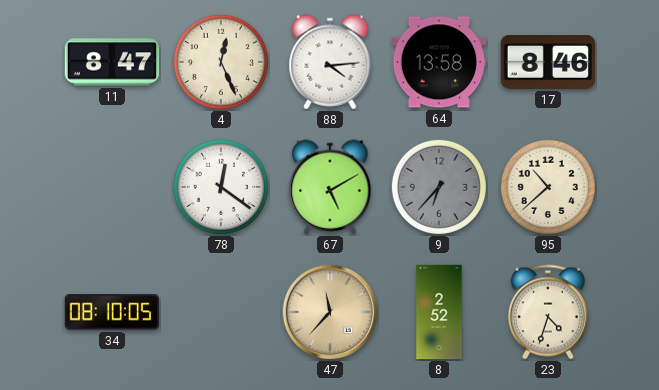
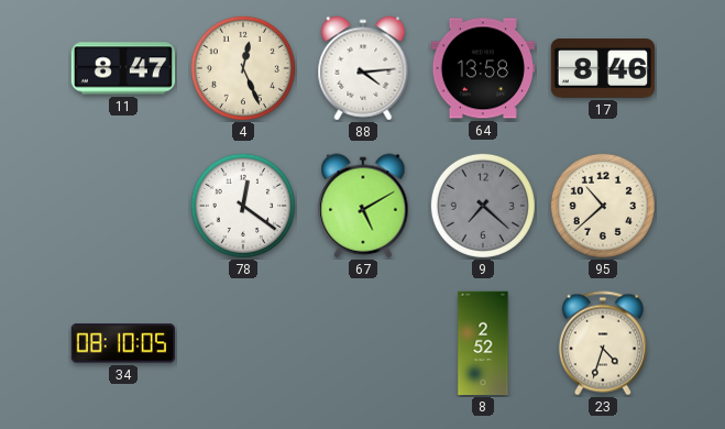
9: 6:37 -> 7:22 (483, 206)
47: 11:37 -> none (329, 311)
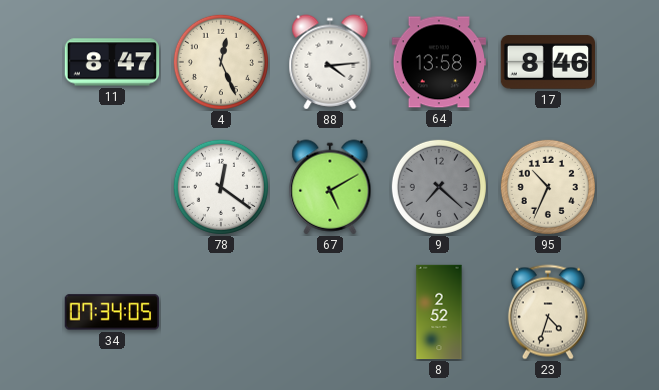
95: 10:38 -> 10:34 (548, 187)
34: 08:10 -> 07:34 (111, 312)
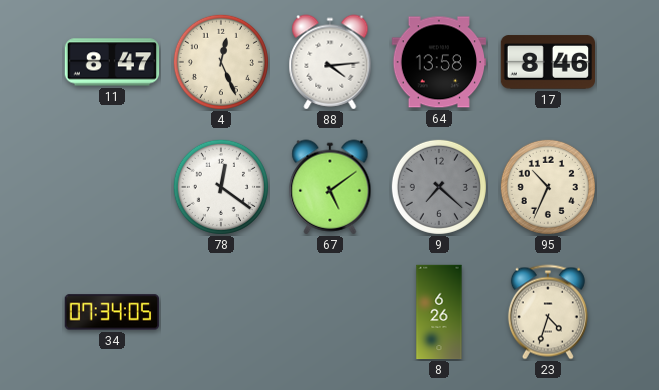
67: 5:10 -> 5:09 (330, 187)
8: 2:52 -> 6:26 (439, 312)
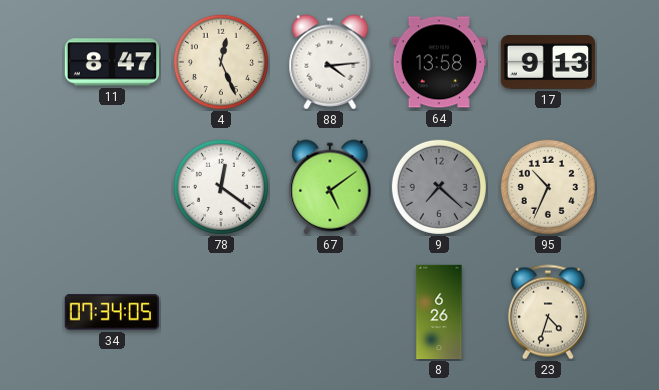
17: 8:46 -> 9:13 (547, 62)
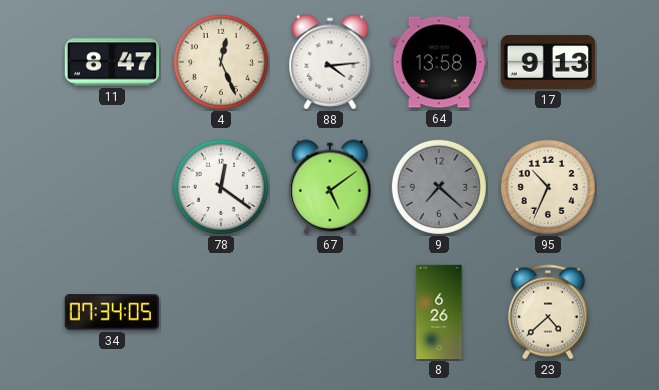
23: 4:33 -> 4:38 (548, 312)
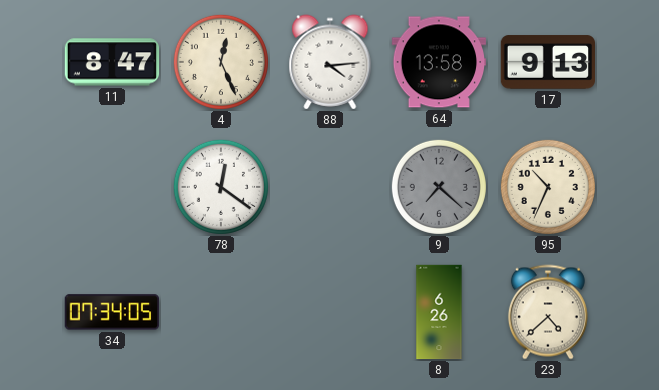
67: 5:09 -> none (330, 187)
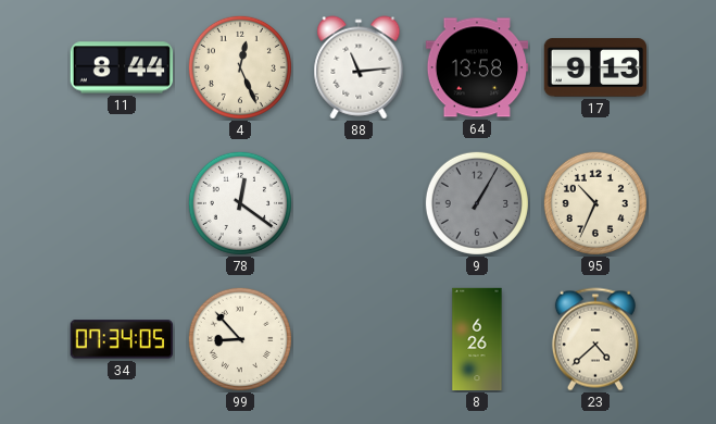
11: 8:47 -> 8:44 (122, 67)
88: 4:14 -> 11:14 (359, 67)
9: 7:22 -> 1:05 (477, 203)
99: none -> 8:53 (240, 339)
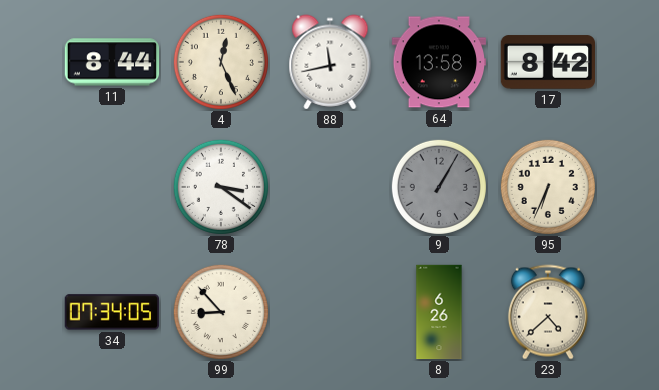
88: 11:14 -> 11:43 (330, 62)
17: 9:13 -> 8:42 (547, 62)
78: 12:21 -> 3:21 (221, 187)
95: 10:34 -> 6:34 (548, 187)
